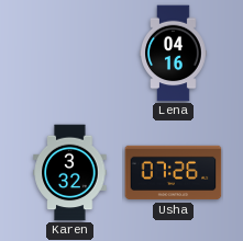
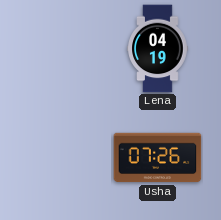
Lena: 04:16 -> 04:19 (158, 49)
Karen: 3:32 -> none (70, 173)
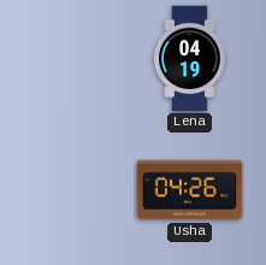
Usha: 07:26 -> 04:26 (190, 190)
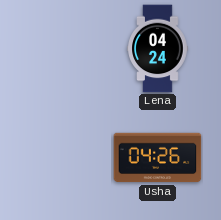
Lena: 04:19 -> 04:24 (158, 49)
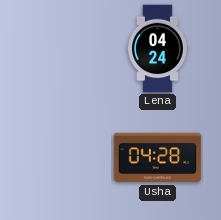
Usha: 04:26 -> 04:28 (158, 158)
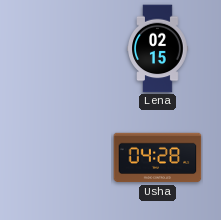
Lena: 04:24 -> 02:15 (158, 49)
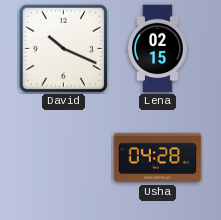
David: none -> 10:19 (63, 48)
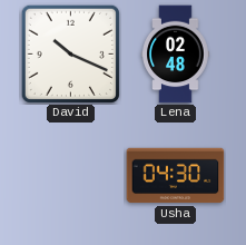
Lena: 02:15 -> 02:48 (176, 55)
Usha: 04:28 -> 04:30 (176, 176)
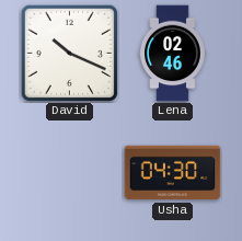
Lena: 02:48 -> 02:46 (173, 54)
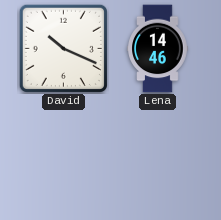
Lena: 02:46 -> 14:46 (158, 49)
Usha: 04:30 -> none (173, 173)
